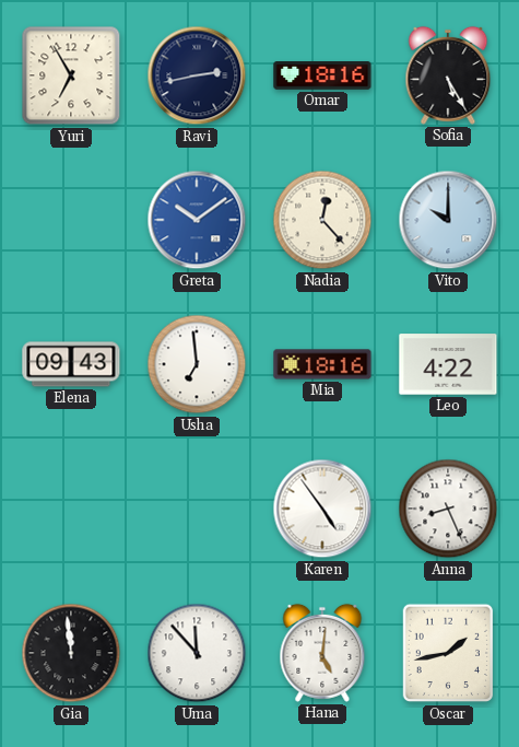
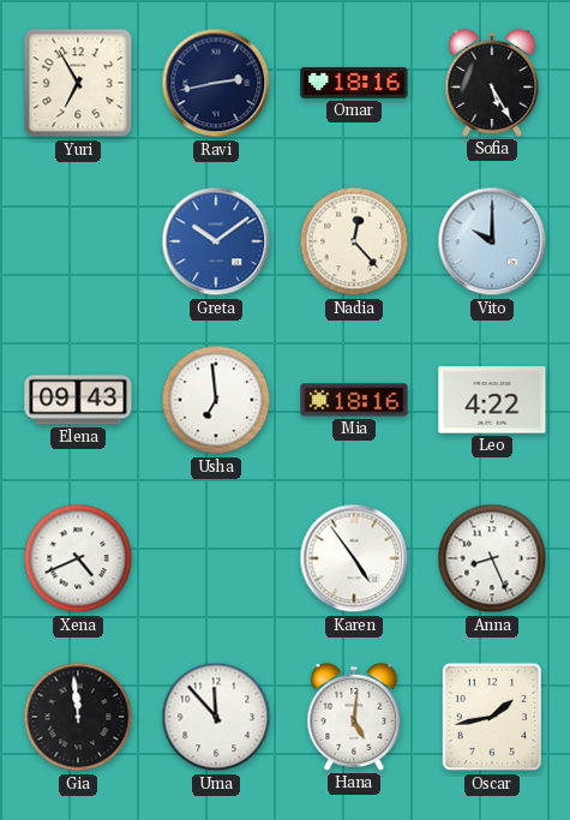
Xena: none -> 4:41 (78, 558)
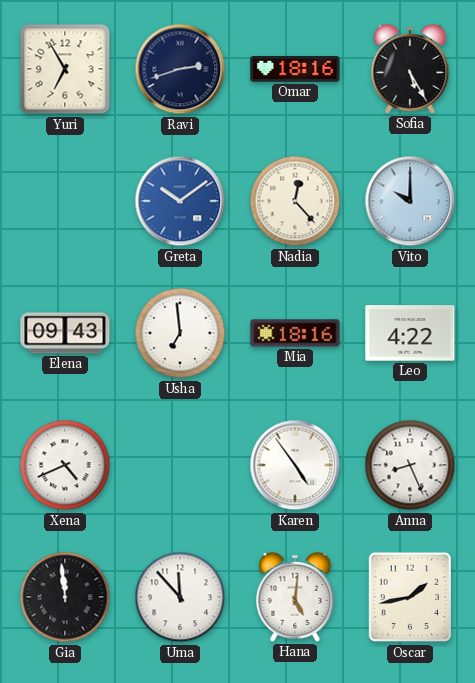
Ravi: 2:43 -> 2:42 (180, 69)
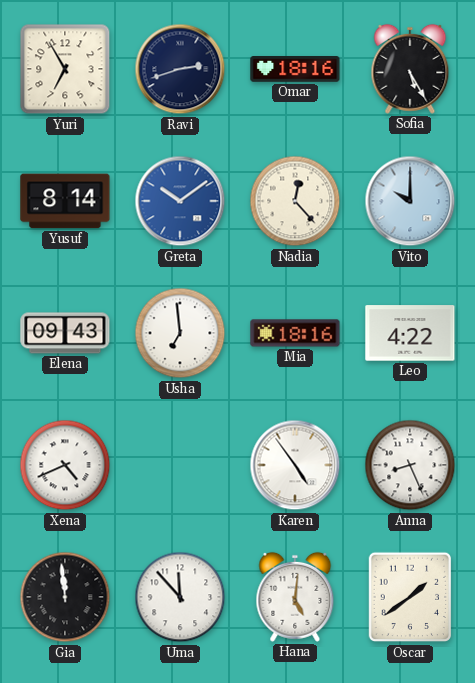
Yusuf: none -> 8:14 (65, 201)
Oscar: 1:43 -> 1:39 (410, 597)
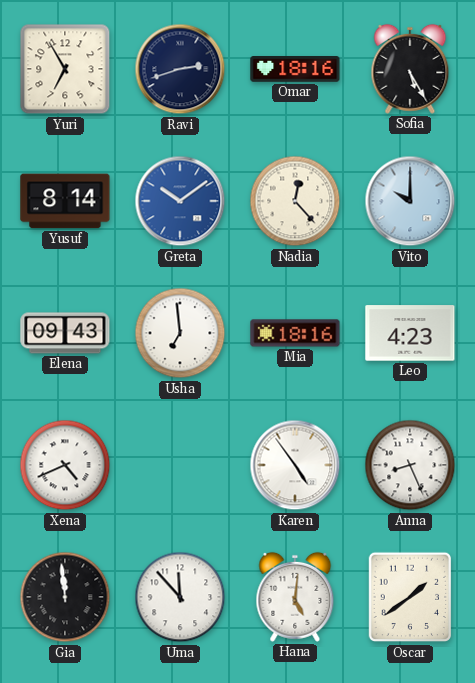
Leo: 4:22 -> 4:23 (410, 333)
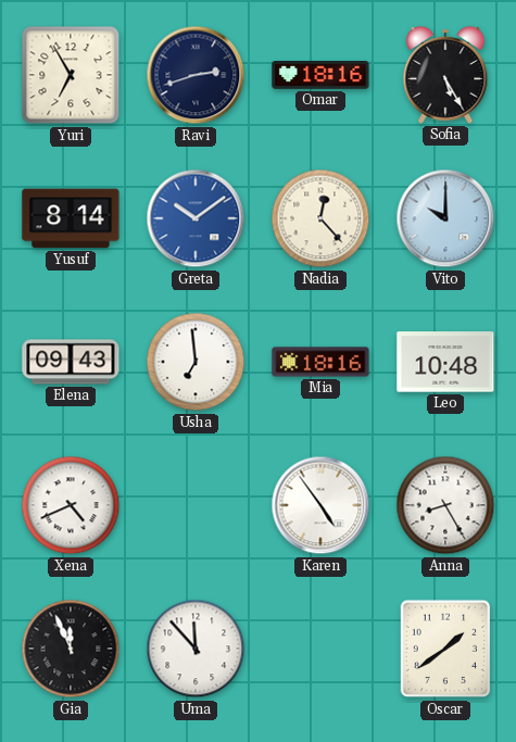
Leo: 4:23 -> 10:48 (445, 362)
Anna: 8:26 -> 8:25 (445, 505)
Gia: 11:59 -> 11:56 (71, 649)
Hana: 5:01 -> none (295, 597)
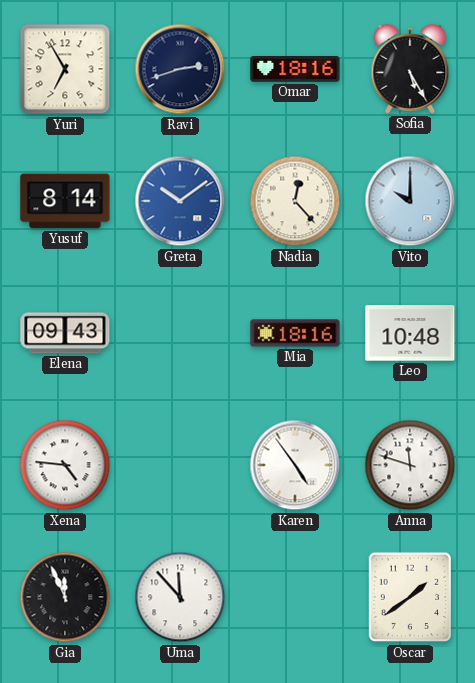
Usha: 6:59 -> none (196, 362)
Xena: 4:41 -> 4:46 (65, 465)
Anna: 8:25 -> 11:48 (410, 465)
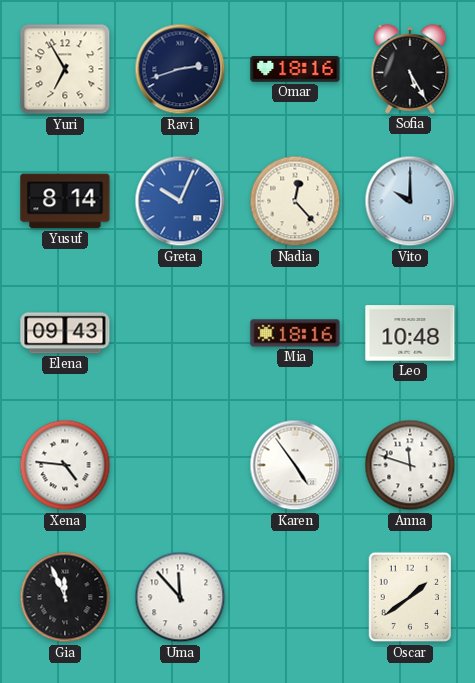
Greta: 10:09 -> 10:04 (180, 201)
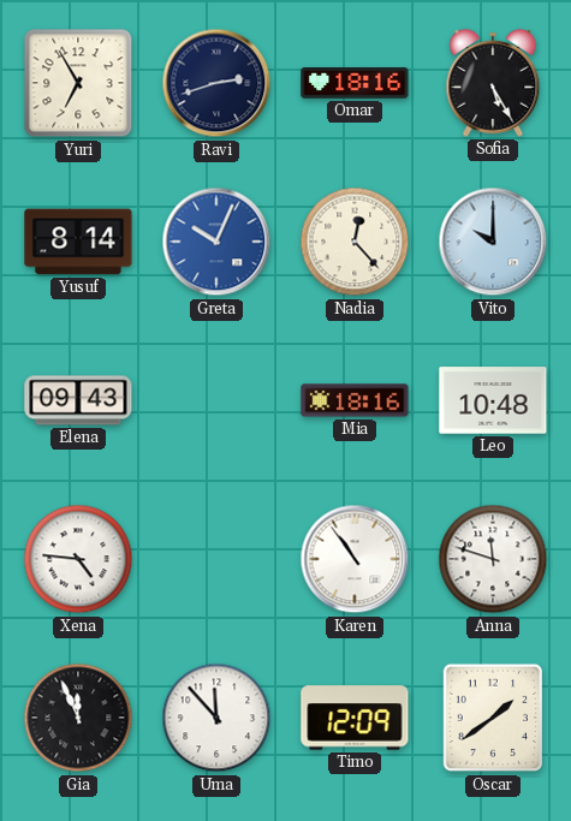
Karen: 4:54 -> 10:54 (355, 559)
Timo: none -> 12:09 (355, 718)
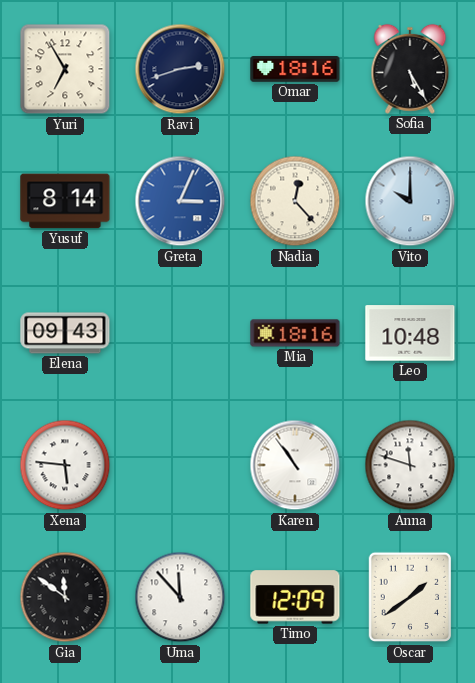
Greta: 10:04 -> 3:04 (180, 201)
Xena: 4:46 -> 5:46 (65, 465)
Gia: 11:56 -> 11:51 (65, 597)
